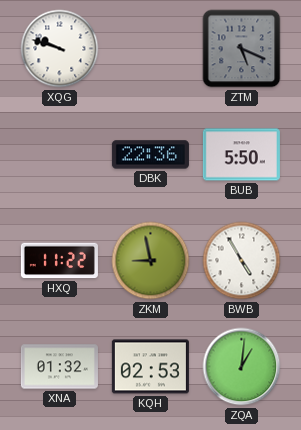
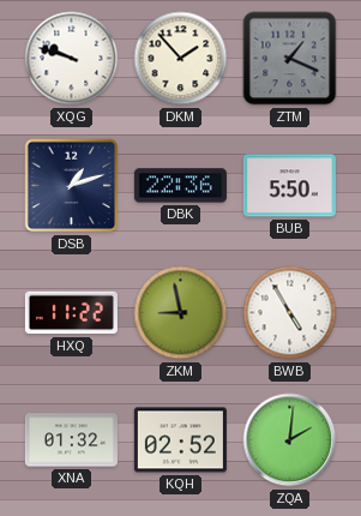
DKM: none -> 1:53 (181, 59)
ZTM: 5:19 -> 1:19 (290, 59)
DSB: none -> 1:12 (72, 186)
KQH: 02:53 -> 02:52 (180, 440)
ZQA: 1:01 -> 2:01 (290, 440)
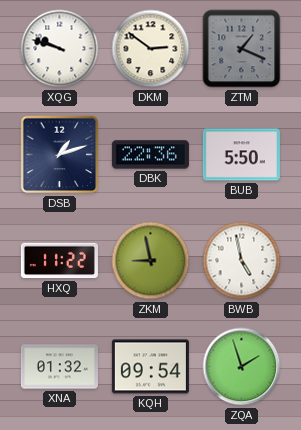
DKM: 1:53 -> 2:51 (151, 49)
BWB: 4:55 -> 4:58 (242, 261)
KQH: 02:52 -> 09:54 (150, 367)
ZQA: 2:01 -> 1:57 (242, 367)
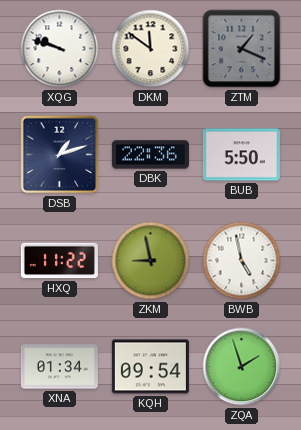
DKM: 2:51 -> 11:51 (151, 49)
XNA: 01:32 -> 01:34 (59, 367)
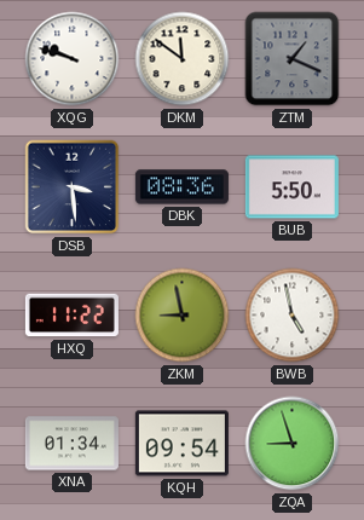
DSB: 1:12 -> 3:29 (73, 187)
DBK: 22:36 -> 08:36 (181, 187)
ZQA: 1:57 -> 8:57 (293, 444)
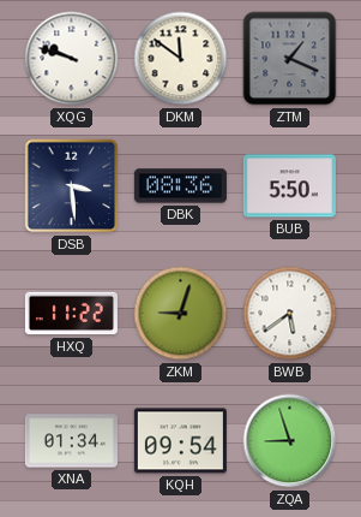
ZKM: 8:58 -> 9:03 (181, 314)
BWB: 4:58 -> 5:39 (290, 314)
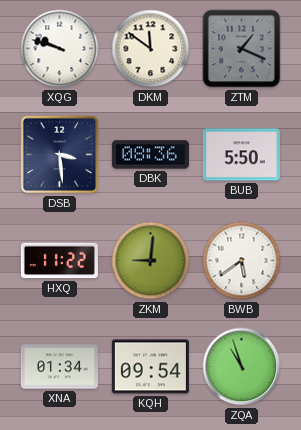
ZKM: 9:03 -> 9:01 (151, 261)
ZQA: 8:57 -> 10:57 (242, 367)
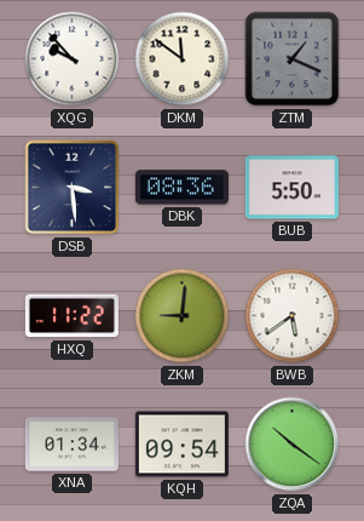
XQG: 9:48 -> 9:53 (73, 59)
ZQA: 10:57 -> 10:21 (293, 445)
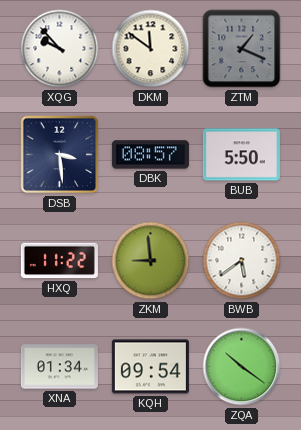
DBK: 08:36 -> 08:57 (150, 155)
ZKM: 9:01 -> 8:59 (151, 261)
